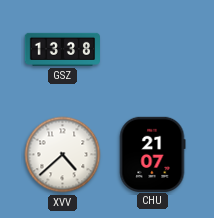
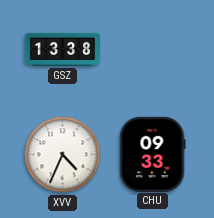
XVV: 4:38 -> 4:34 (63, 155)
CHU: 21:07 -> 09:33 (152, 154)
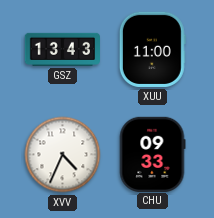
GSZ: 13:38 -> 13:43 (62, 49)
XUU: none -> 11:00 (152, 49)
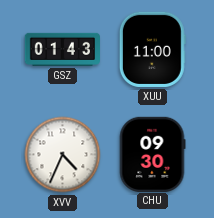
GSZ: 13:43 -> 01:43 (62, 49)
CHU: 09:33 -> 09:30 (152, 154)
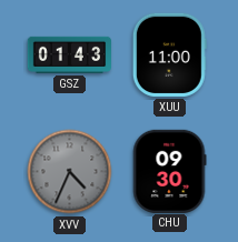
XVV dial: white -> grey (70, 172)
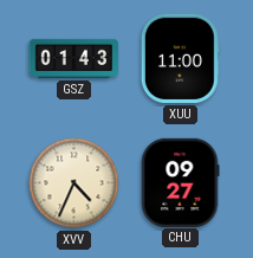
XVV dial: grey -> cream (74, 183)
CHU: 09:30 -> 09:27 (180, 182)
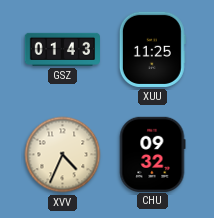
XUU: 11:00 -> 11:25 (152, 49)
CHU: 09:27 -> 09:32 (152, 154)
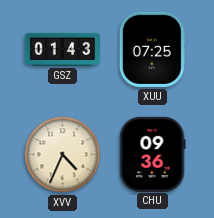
XUU: 11:25 -> 07:25 (152, 49)
CHU: 09:32 -> 09:36 (152, 154)
